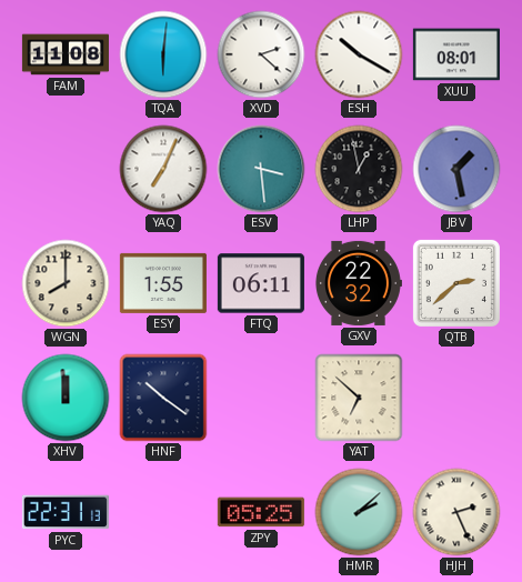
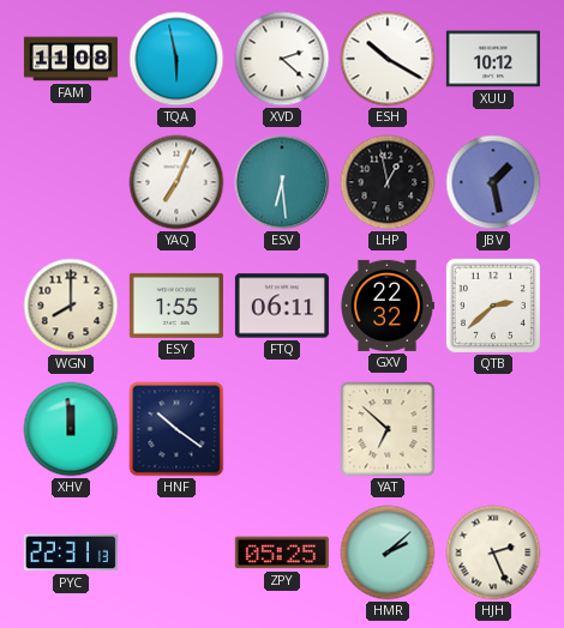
TQA: 6:01 -> 5:58 (176, 59)
XUU: 08:01 -> 10:12 (493, 59)
ESV: 3:29 -> 6:29 (282, 182)
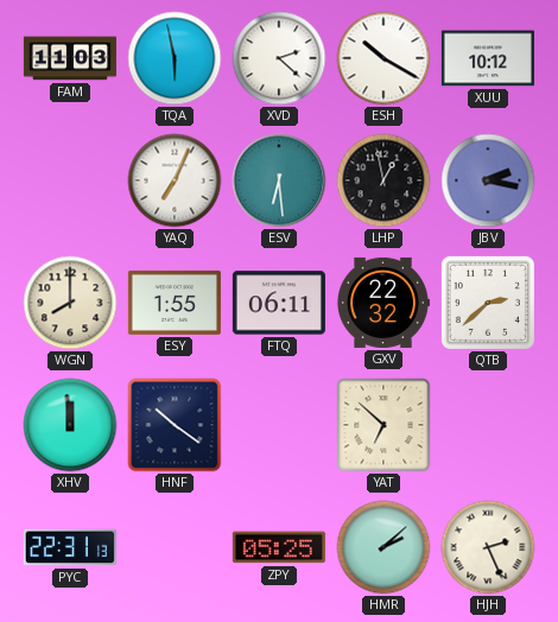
FAM: 11:08 -> 11:03 (70, 58)
JBV: 1:28 -> 2:17 (488, 180)
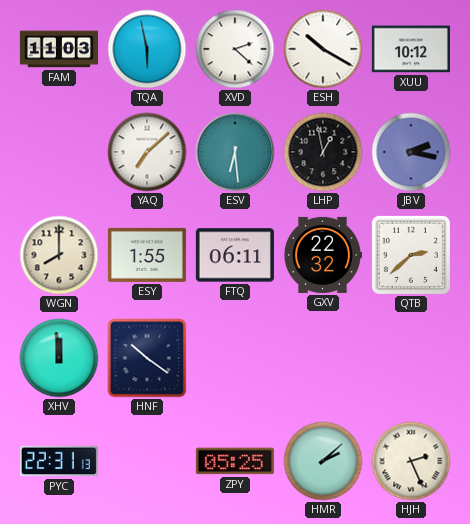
YAQ: 7:04 -> 7:08 (147, 152)
YAT: 6:52 -> none (383, 425)
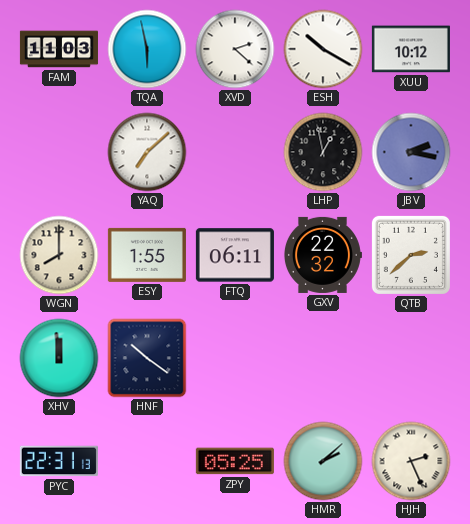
ESV: 6:29 -> none (235, 152)
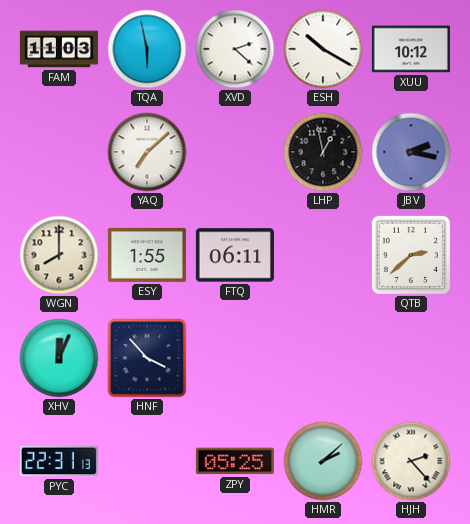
GXV: 22:32 -> none (322, 255)
XHV: 11:59 -> 12:04 (59, 358)
HNF: 10:21 -> 3:53 (147, 358)
HJH: 2:26 -> 2:23 (411, 461)
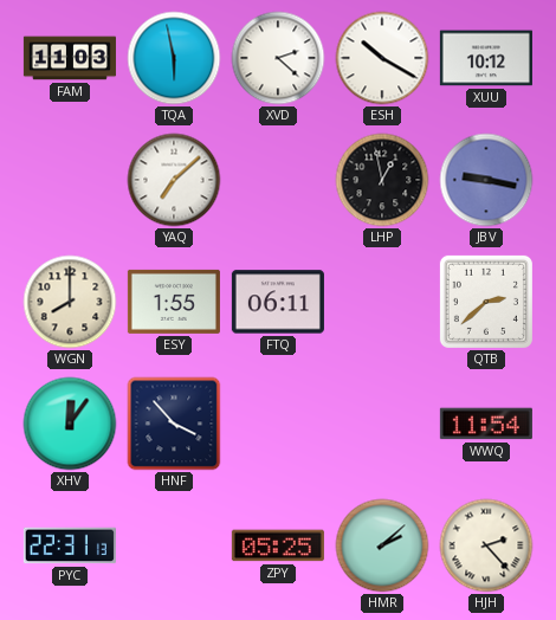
JBV: 2:17 -> 9:17 (486, 180)
XHV: 12:04 -> 12:06 (70, 424)
WWQ: none -> 11:54 (486, 424)
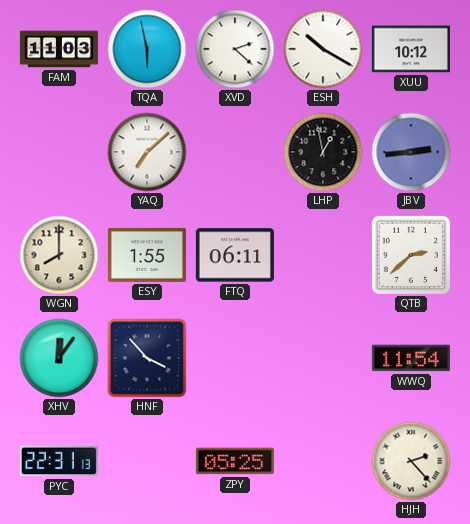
JBV: 9:17 -> 2:44 (411, 152)
HMR: 2:08 -> none (382, 545)
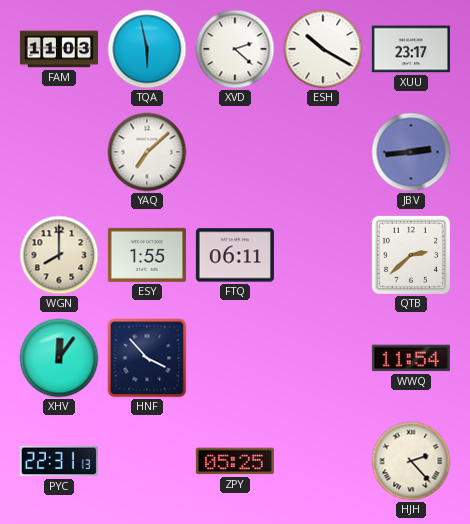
XUU: 10:12 -> 23:17 (411, 49)
LHP: 12:58 -> none (323, 152)
